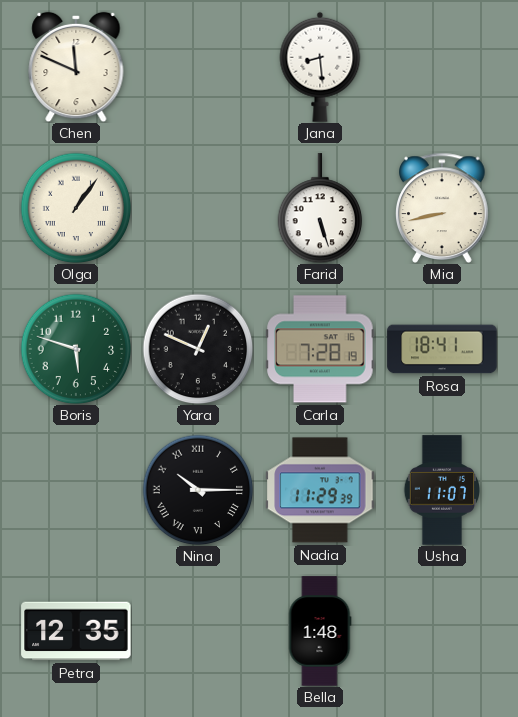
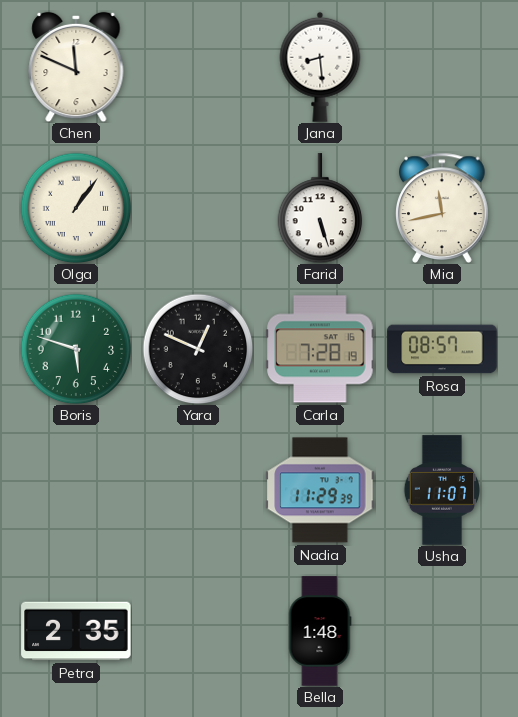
Mia: 8:43 -> 11:43 (442, 208)
Rosa: 18:41 -> 08:57 (442, 349)
Nina: 10:15 -> none (198, 490)
Petra: 12:35 -> 2:35 (76, 631)
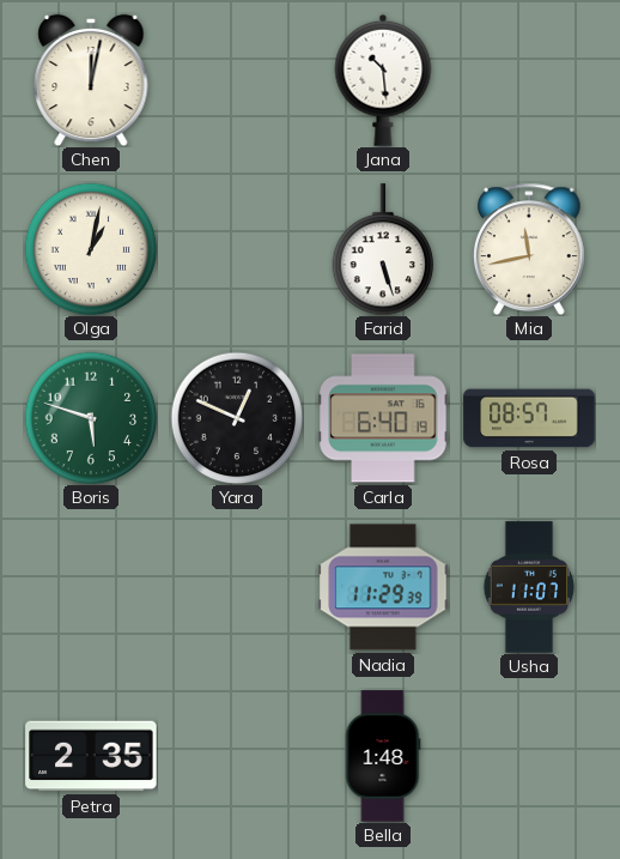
Chen: 11:49 -> 12:02 (91, 80)
Jana: 8:29 -> 10:29 (383, 80)
Olga: 1:06 -> 1:02 (91, 249)
Carla: 7:28 -> 6:40 (383, 418)
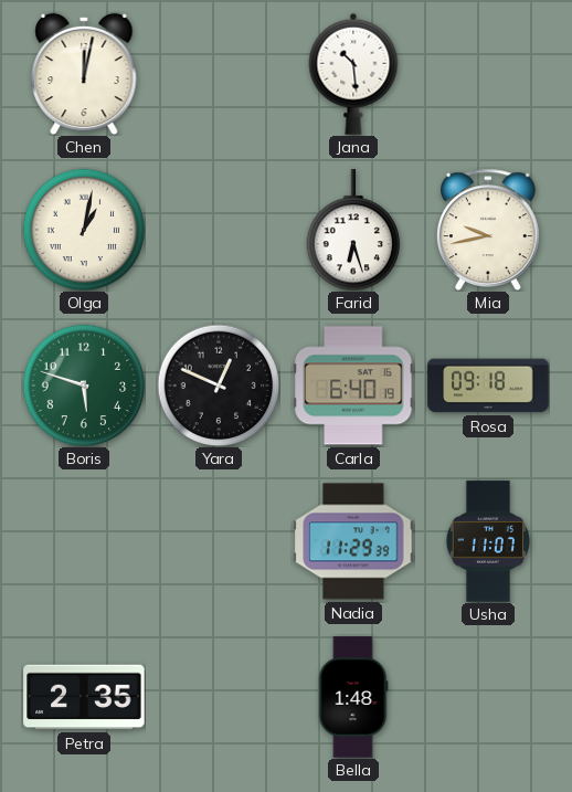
Farid: 5:27 -> 6:27 (353, 230)
Mia: 11:43 -> 9:43 (488, 230)
Rosa: 08:57 -> 09:18 (488, 386)
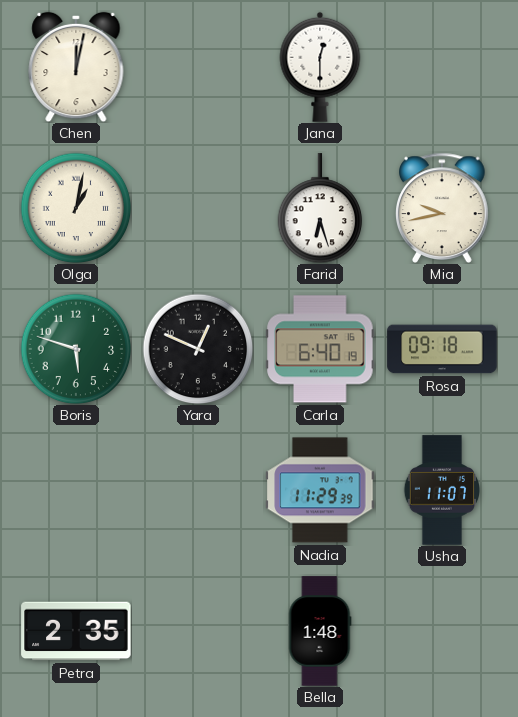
Jana: 10:29 -> 12:30 (320, 67)
